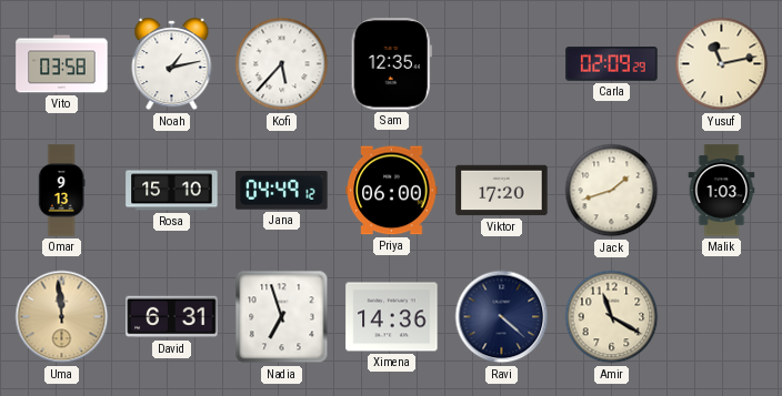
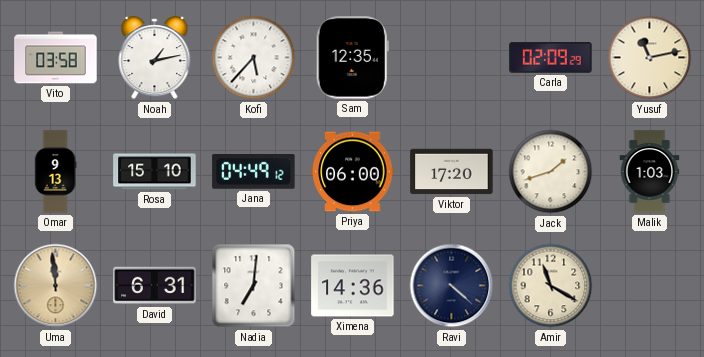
Nadia: 6:57 -> 7:01 (254, 286)
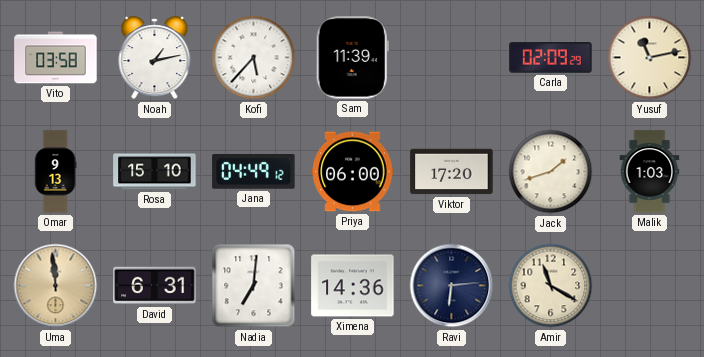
Sam: 12:35 -> 11:39 (352, 58)
Ravi: 4:22 -> 6:14 (452, 286)
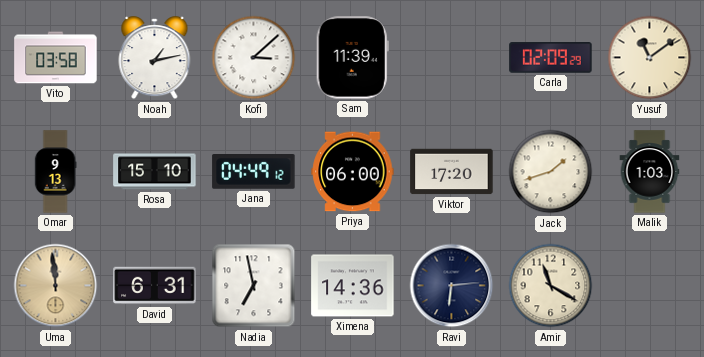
Kofi: 5:37 -> 3:08 (254, 58)
Yusuf: 11:13 -> 11:09 (650, 58)
Nadia: 7:01 -> 6:58 (254, 286)
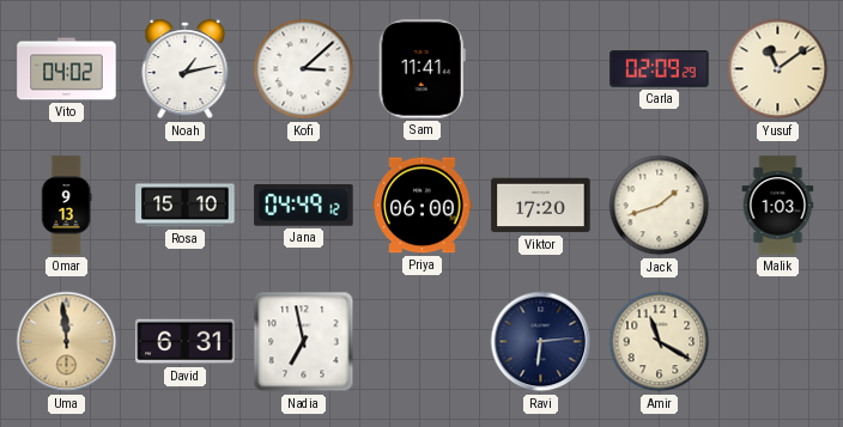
Vito: 03:58 -> 04:02 (67, 69)
Sam: 11:39 -> 11:41 (421, 69)
Ximena: 14:36 -> none (353, 286)
